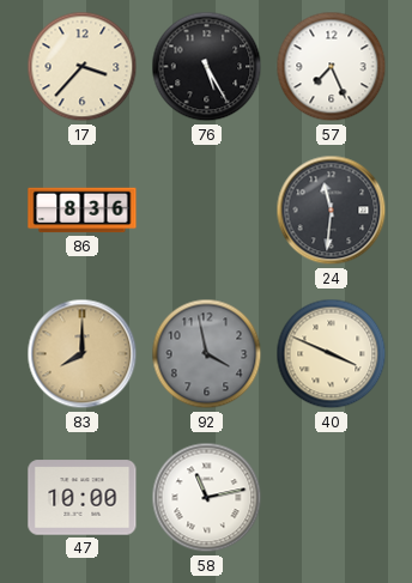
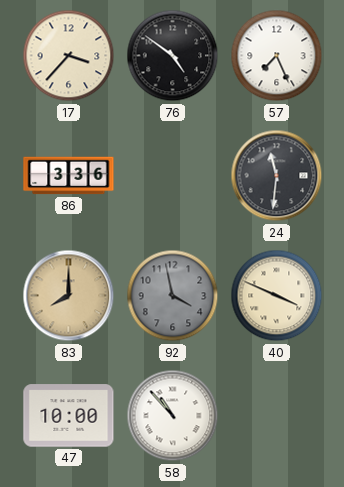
76: 5:25 -> 4:51 (173, 56)
86: 8:36 -> 3:36 (69, 176)
58: 11:13 -> 10:53 (173, 416)
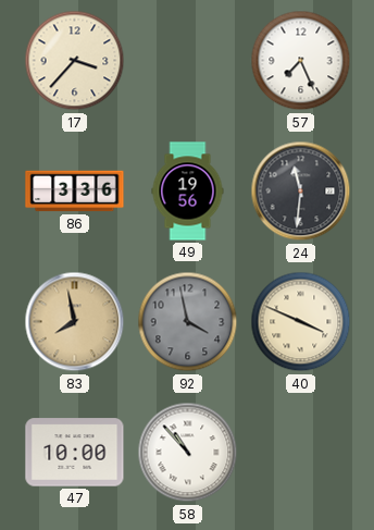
76: 4:51 -> none (173, 56)
49: none -> 19:56 (188, 192)
83: 8:00 -> 7:58 (75, 322)
